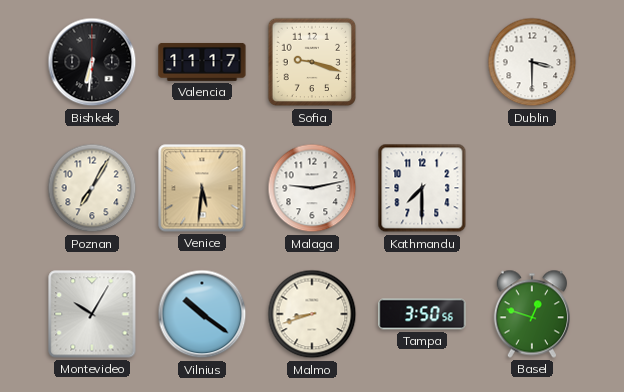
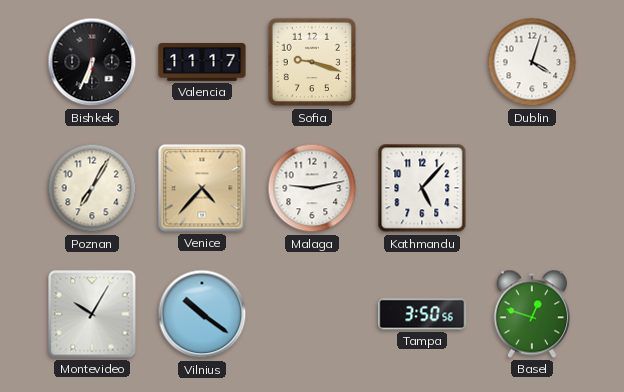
Bishkek: 6:31 -> 6:34 (92, 62)
Dublin: 3:30 -> 4:03 (532, 62)
Venice: 5:31 -> 4:37 (202, 188)
Kathmandu: 7:30 -> 5:07 (422, 188)
Malmo: 8:42 -> none (312, 314)
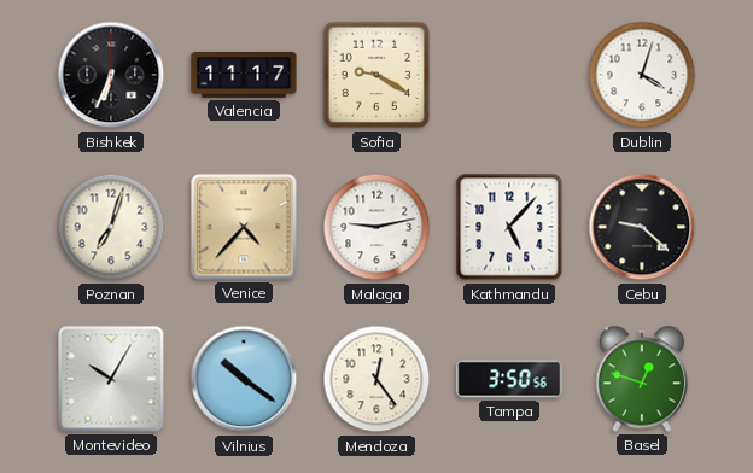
Sofia: 9:18 -> 9:20 (376, 75)
Poznan: 7:05 -> 7:03 (111, 227)
Cebu: none -> 9:22 (642, 227)
Mendoza: none -> 12:24 (376, 379)
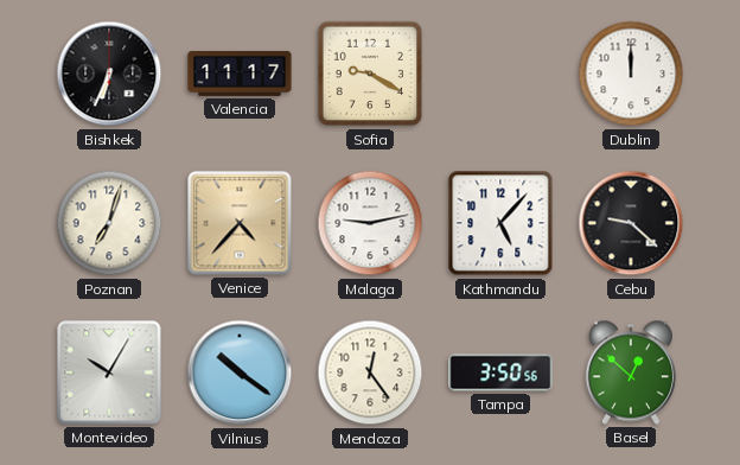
Dublin: 4:03 -> 12:00 (631, 74)
Basel: 12:48 -> 12:52 (631, 372)
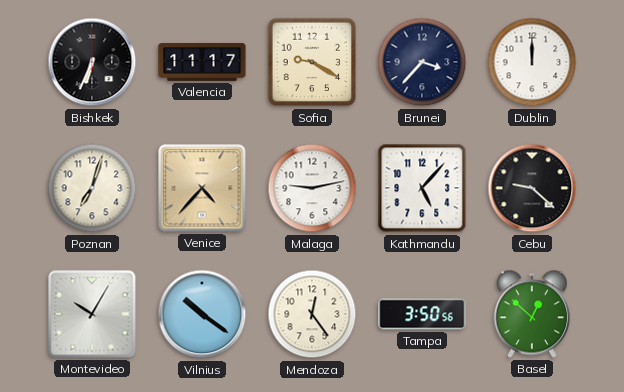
Brunei: none -> 3:37 (422, 62)
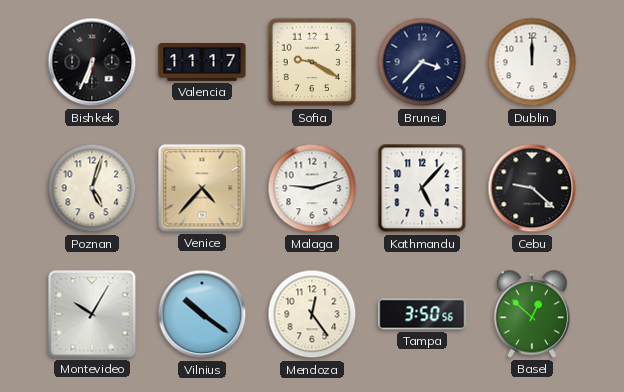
Poznan: 7:03 -> 5:03 (92, 188)
Malaga: 9:13 -> 9:12 (312, 188)
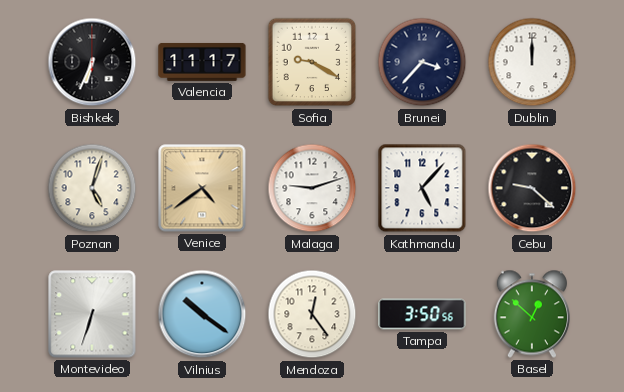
Venice: 4:37 -> 4:39 (202, 188)
Montevideo: 10:05 -> 6:33 (92, 314)
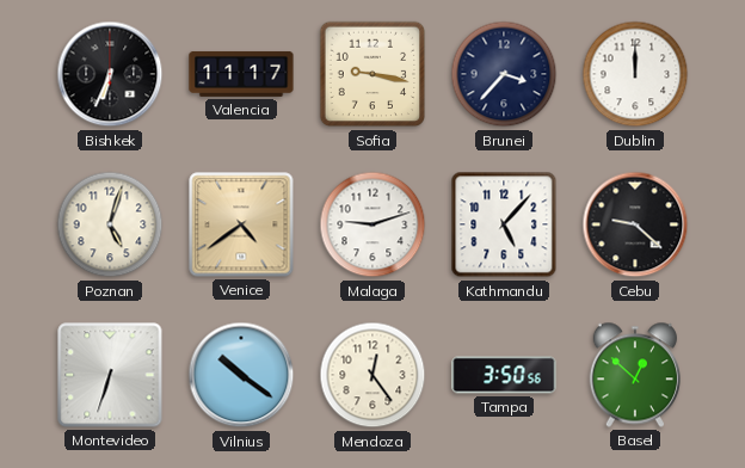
Sofia: 9:20 -> 9:17 (372, 74)
